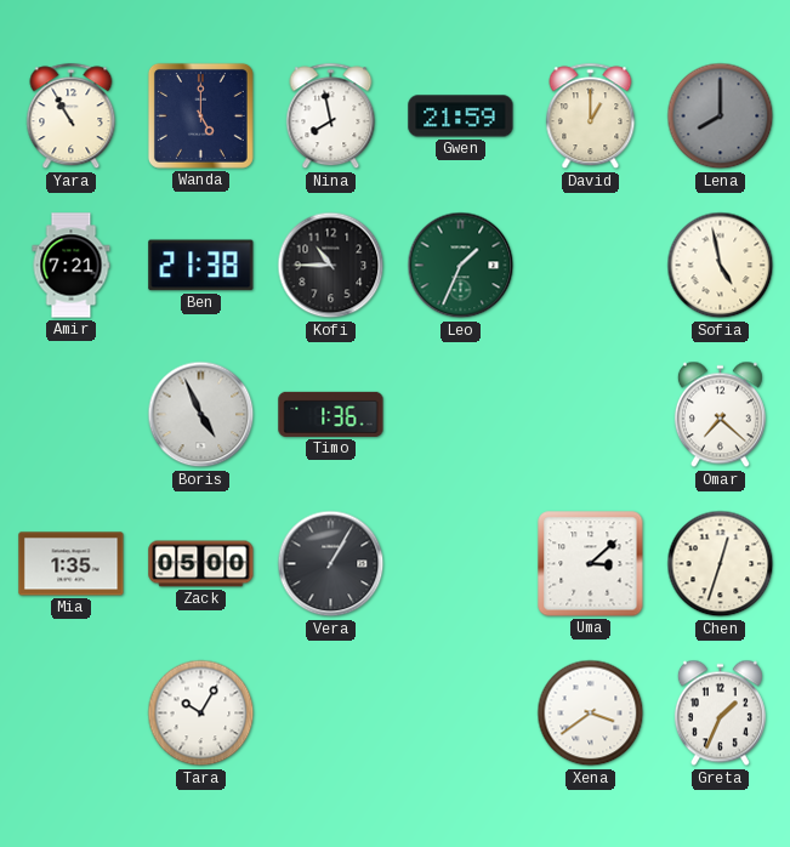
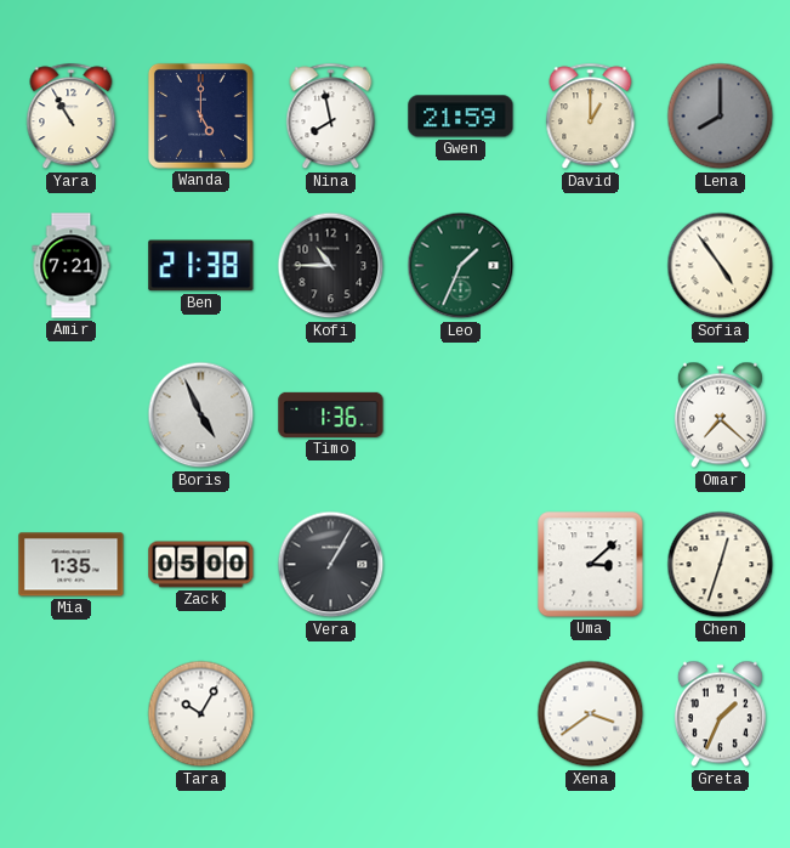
Sofia: 4:58 -> 4:54 (721, 266)
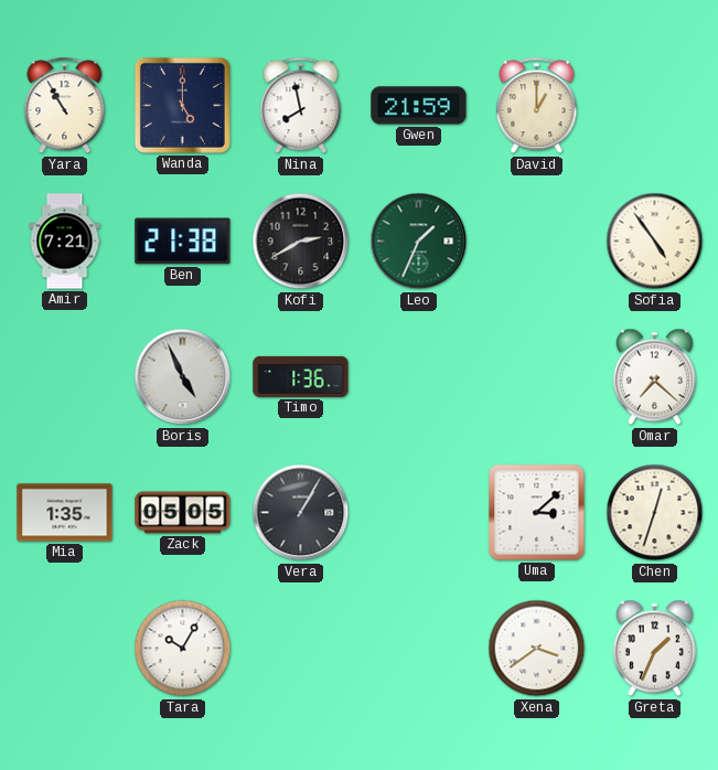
Lena: 8:00 -> none (721, 117)
Kofi: 10:45 -> 2:40 (301, 242)
Zack: 05:00 -> 05:05 (183, 513)
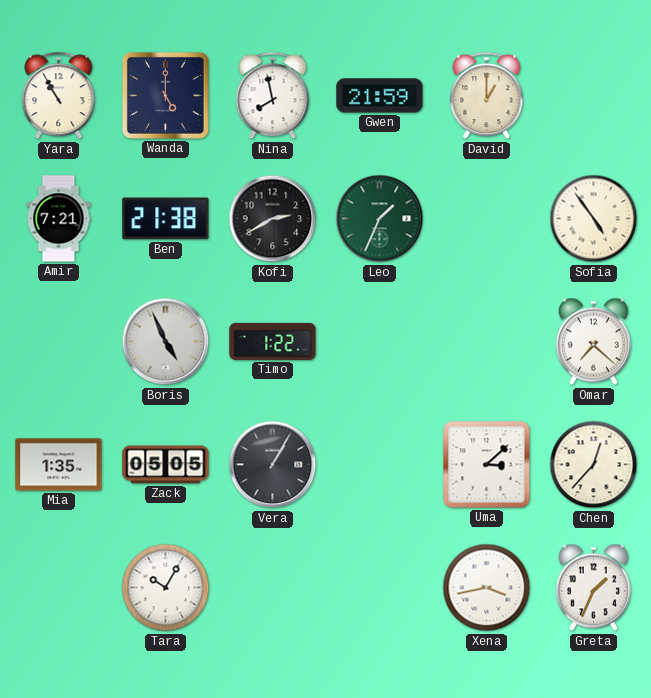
Timo: 1:36 -> 1:22 (273, 341)
Chen: 12:33 -> 12:37 (594, 465)
Xena: 3:39 -> 3:43 (487, 588)
